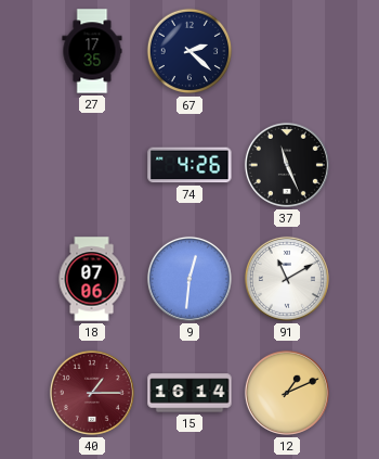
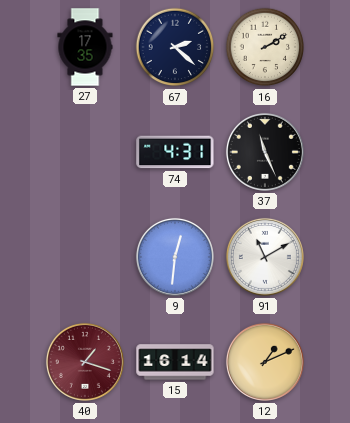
16: none -> 2:10 (265, 47)
74: 4:26 -> 4:31 (175, 152)
18: 07:06 -> none (92, 279)
40: 1:15 -> 1:18 (85, 362)
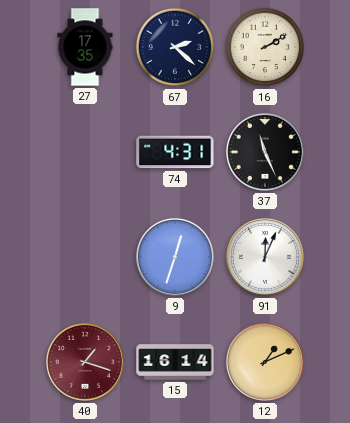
9: 12:31 -> 12:33 (175, 257)
91: 11:10 -> 12:04 (265, 257)
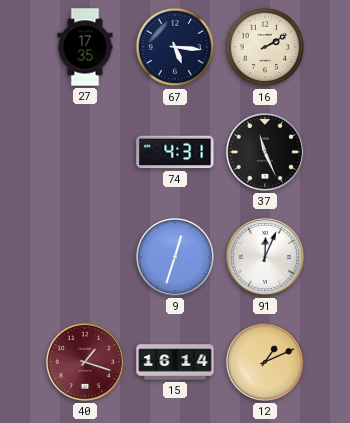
67: 2:22 -> 5:16 (175, 47)
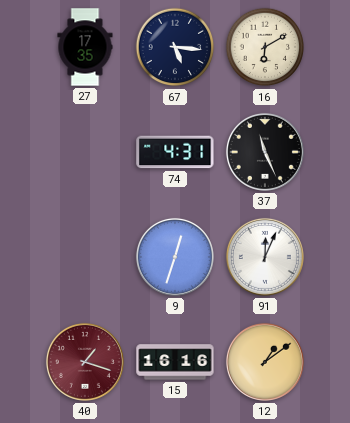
16: 2:10 -> 6:10 (265, 47)
15: 16:14 -> 16:16 (175, 362)
12: 1:11 -> 1:09 (265, 362)
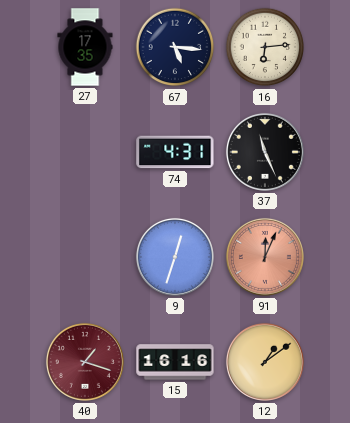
16: 6:10 -> 6:14 (265, 47)
91 dial: white -> salmon (265, 257)
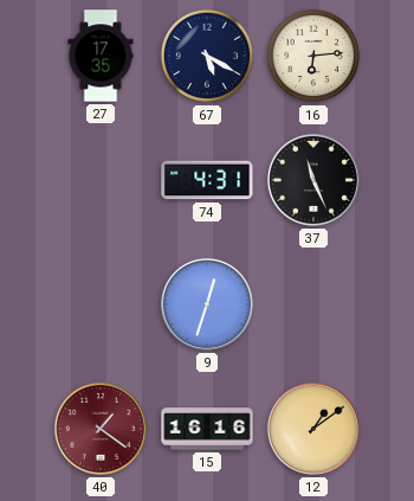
67: 5:16 -> 5:20 (207, 56)
91: 12:04 -> none (265, 257)
40: 1:18 -> 1:21 (101, 429)
